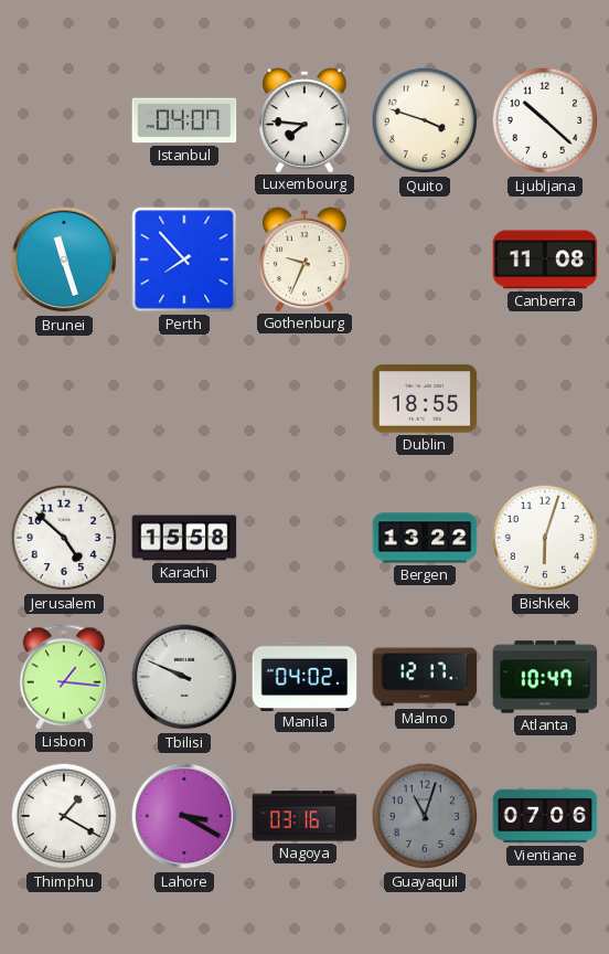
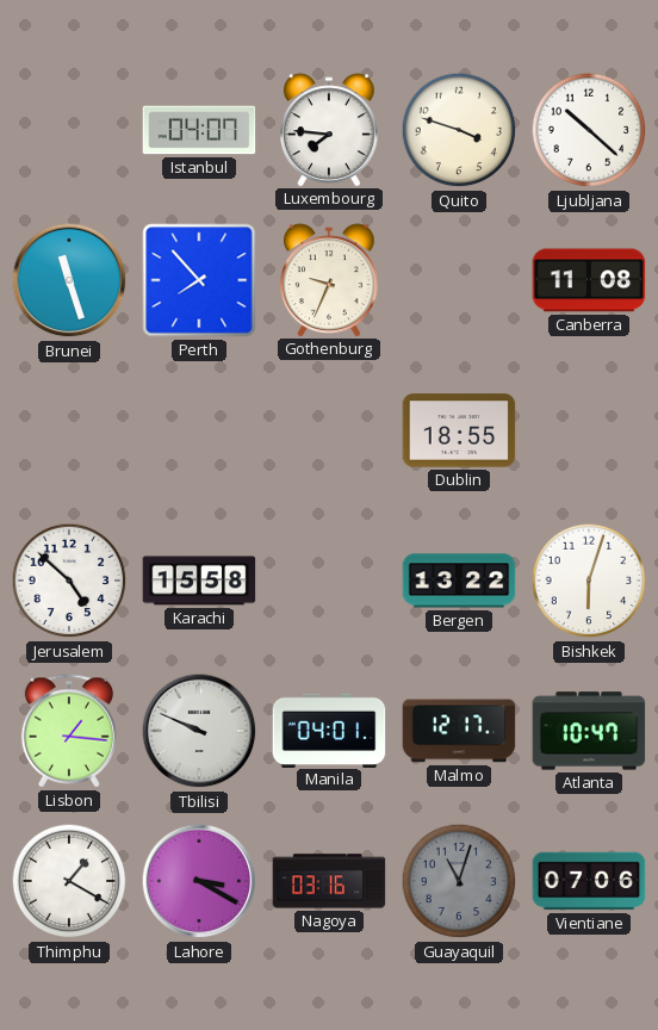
Manila: 04:02 -> 04:01 (329, 730)
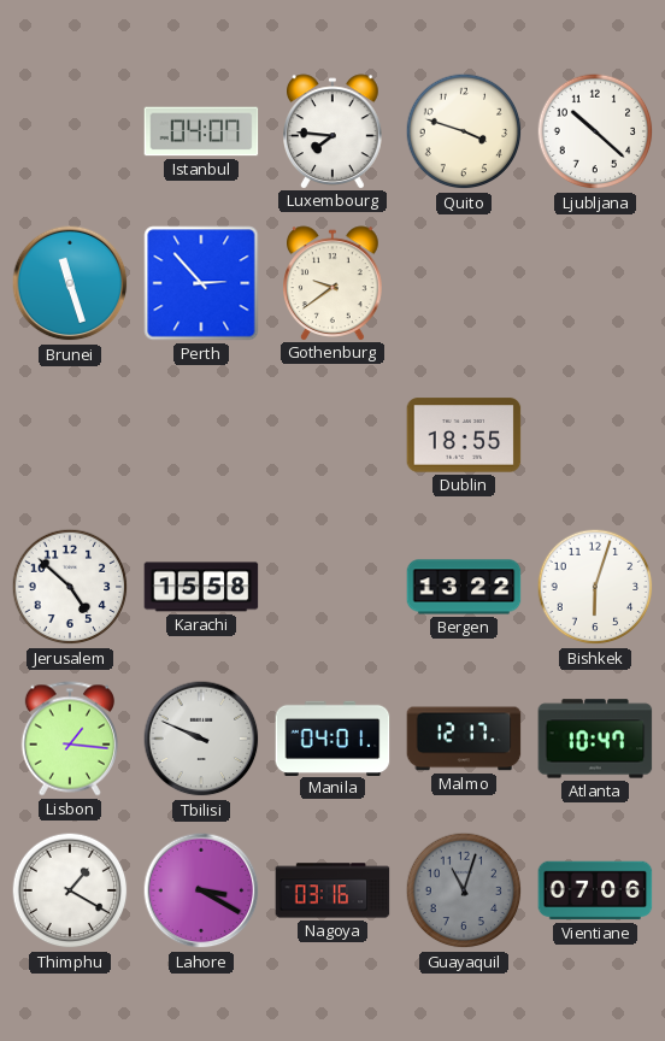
Perth: 7:53 -> 2:53 (201, 283)
Gothenburg: 9:34 -> 9:39 (334, 283)
Canberra: 11:08 -> none (589, 280)
